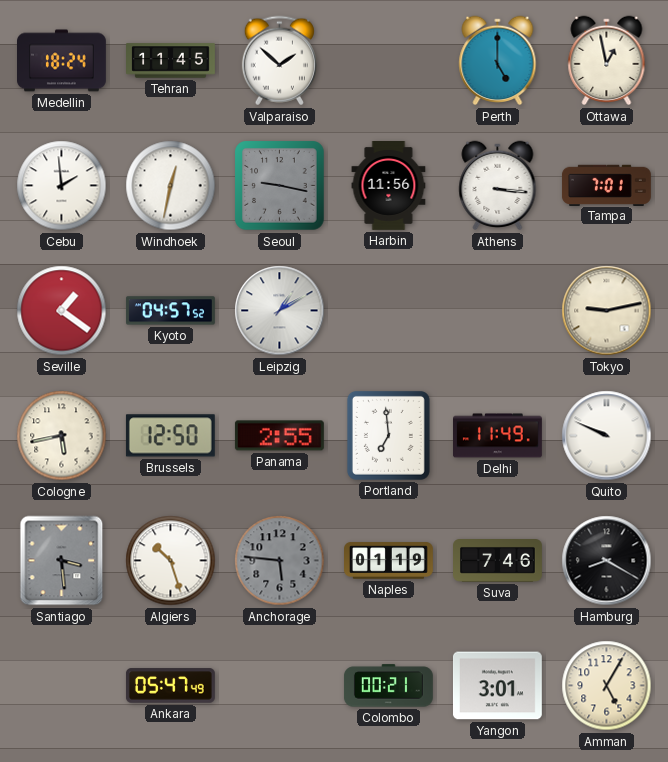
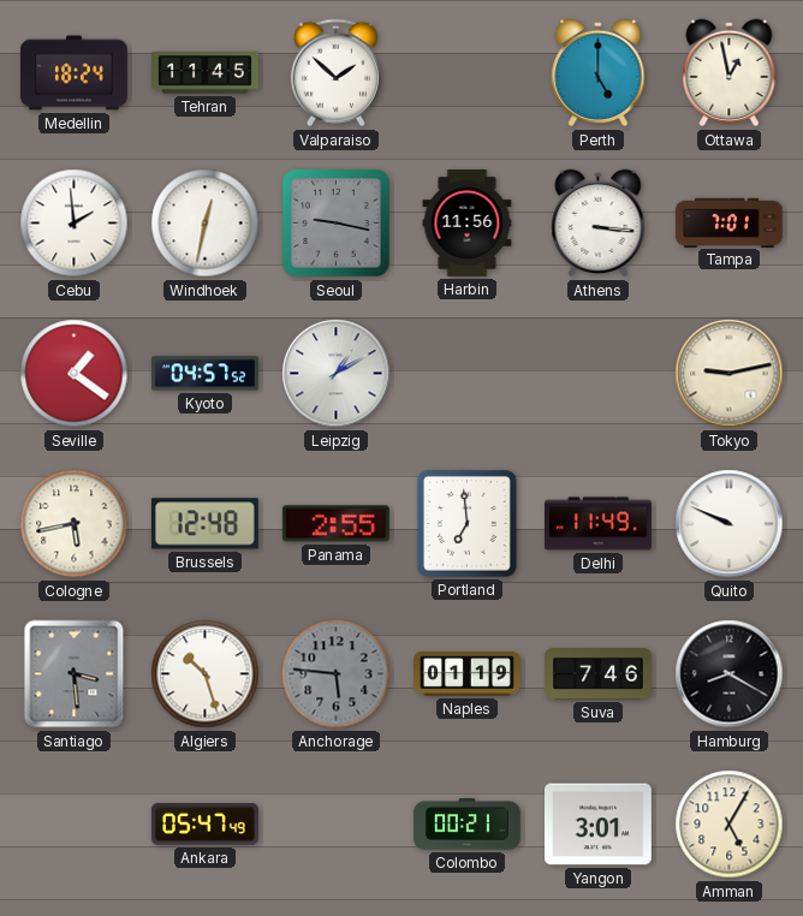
Brussels: 12:50 -> 12:48 (204, 524)
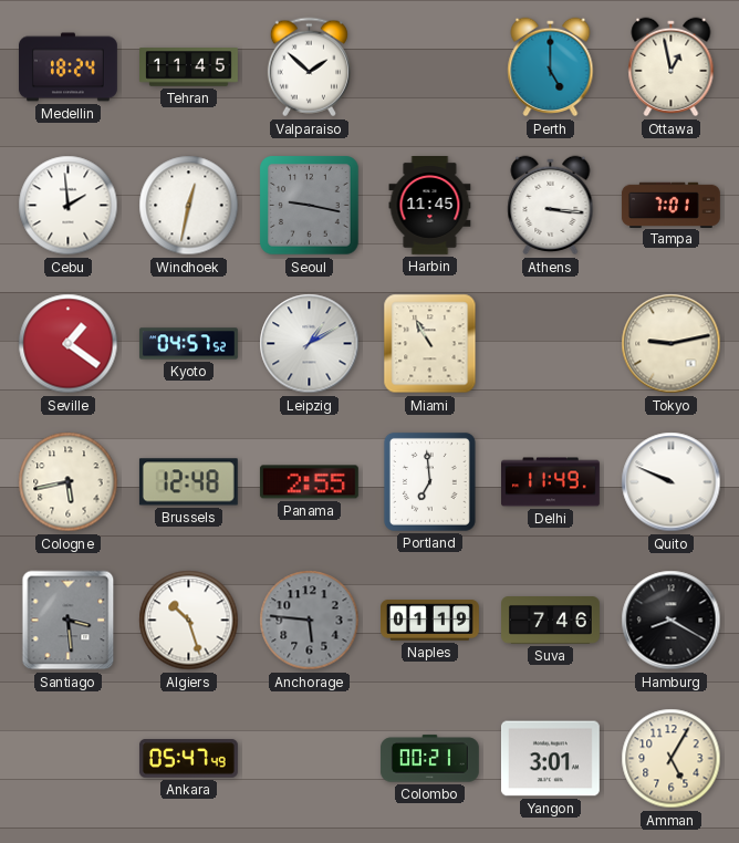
Harbin: 11:56 -> 11:45 (430, 206)
Miami: none -> 10:55 (430, 344)
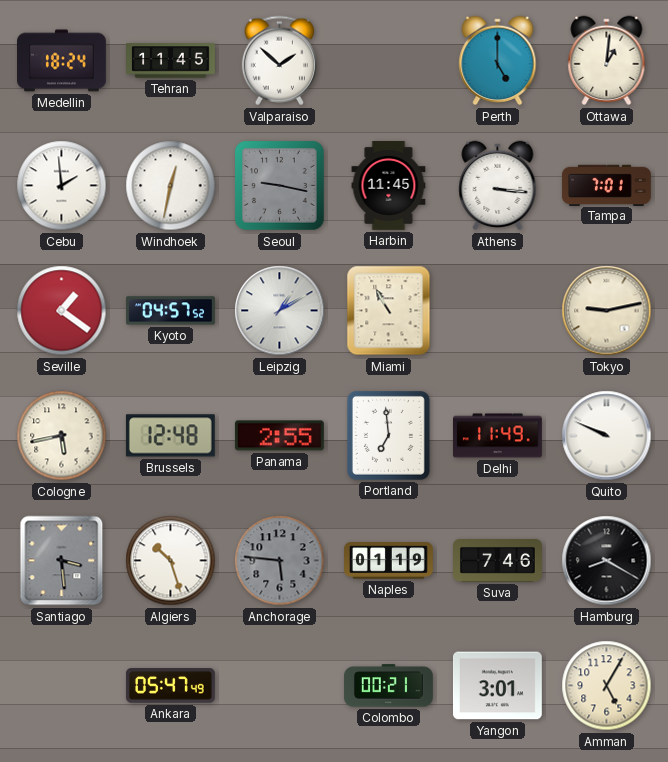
Ottawa: 12:58 -> 1:01 (607, 61)
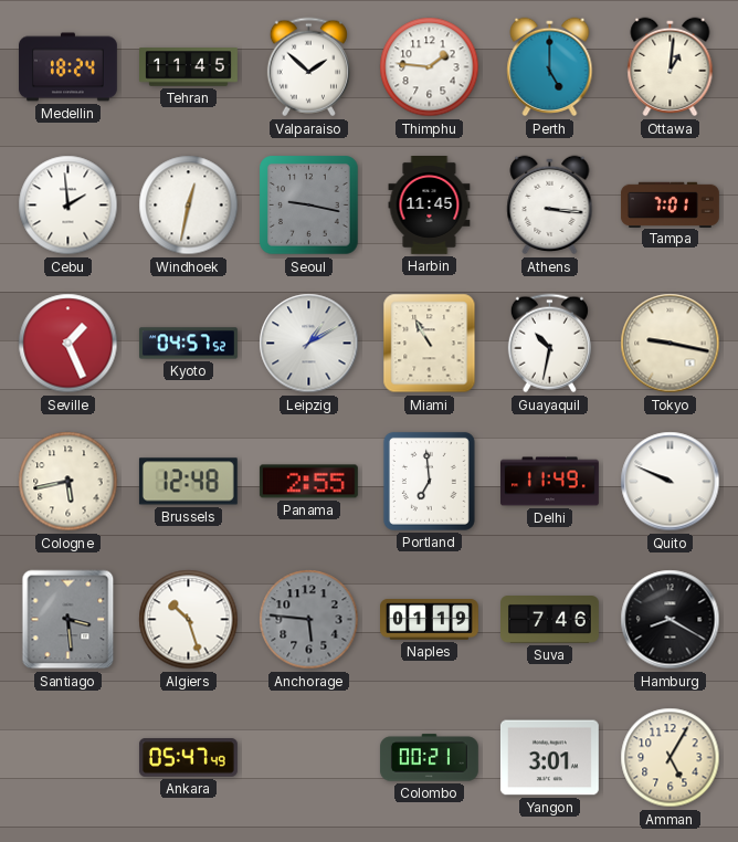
Thimphu: none -> 1:46 (430, 67)
Seville: 1:21 -> 1:26 (68, 344)
Guayaquil: none -> 10:32 (549, 344)
Tokyo: 9:13 -> 9:17 (671, 344)
